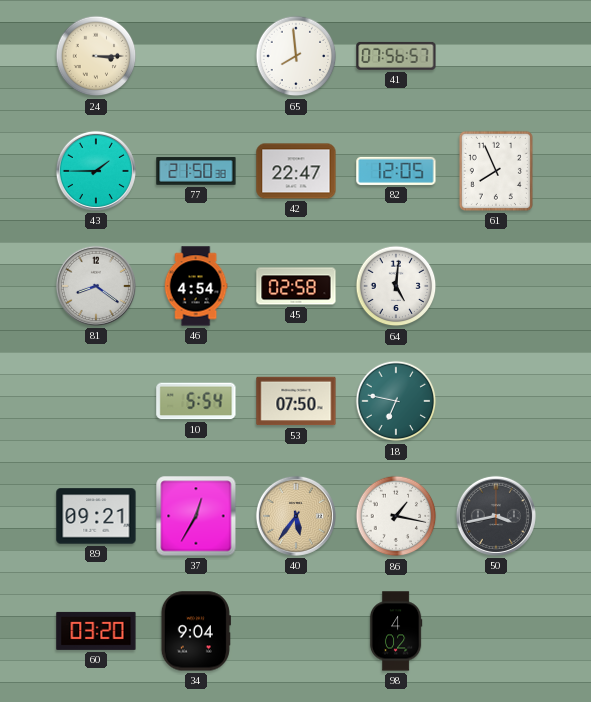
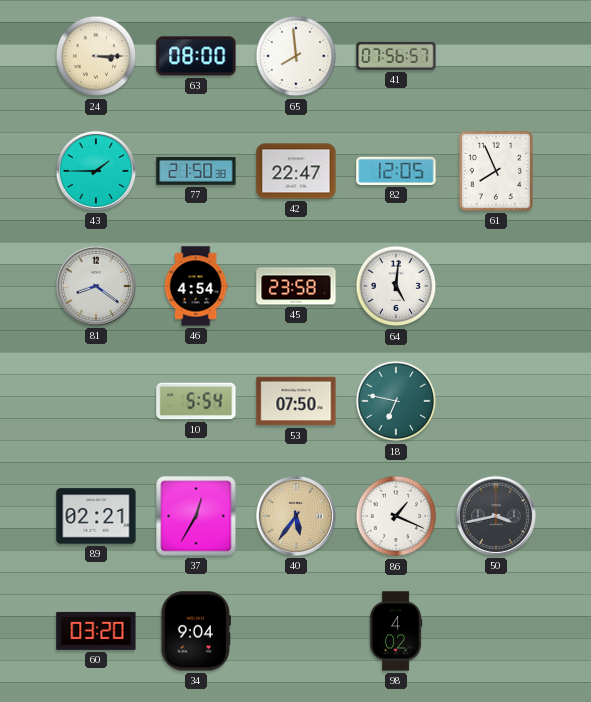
63: none -> 08:00 (196, 56)
45: 02:58 -> 23:58 (296, 286)
89: 09:21 -> 02:21 (96, 516)
86: 1:17 -> 1:19 (396, 516)
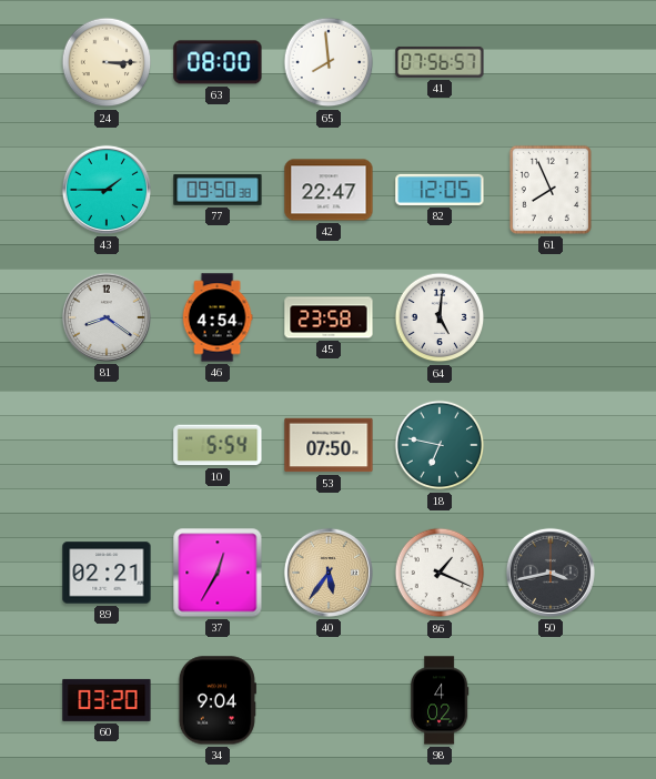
77: 21:50 -> 09:50 (218, 190)
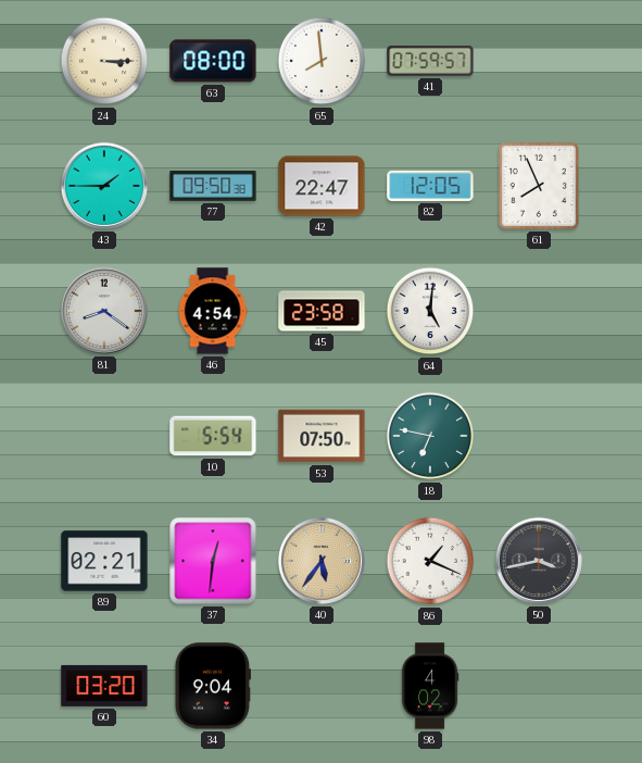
41: 07:56 -> 07:59 (430, 61)
37: 12:35 -> 12:31 (213, 561)
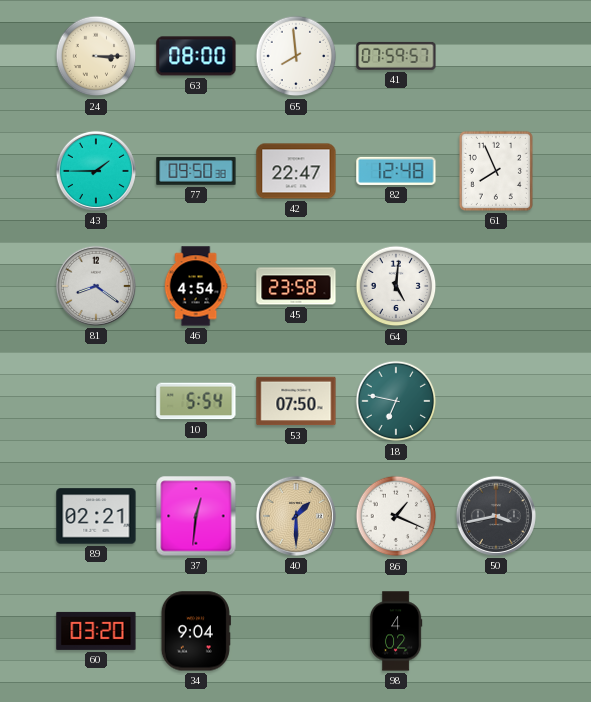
82: 12:05 -> 12:48 (396, 171)
40: 5:36 -> 1:30 (296, 516)
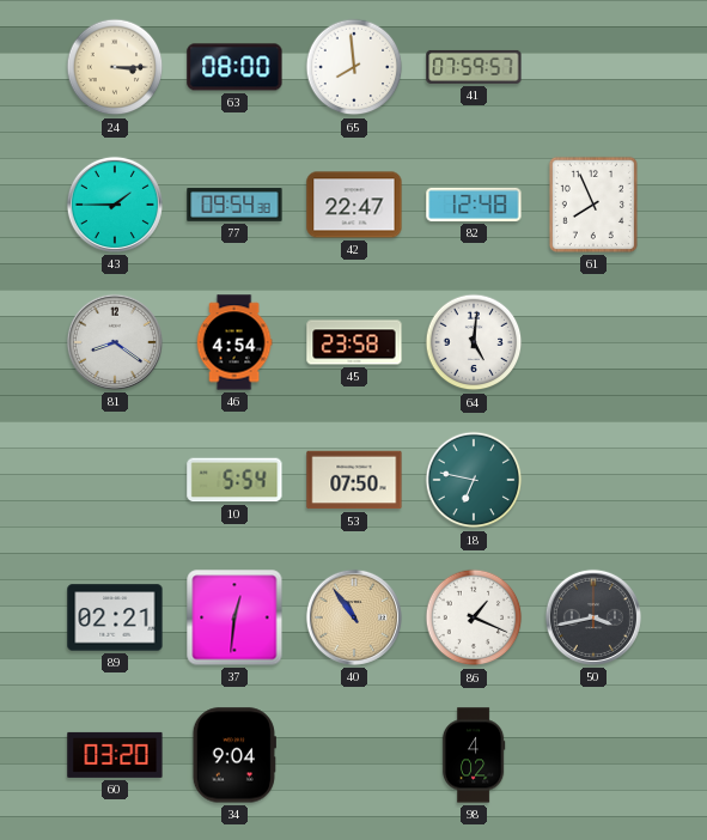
77: 09:50 -> 09:54 (234, 205)
40: 1:30 -> 10:54 (354, 617)
